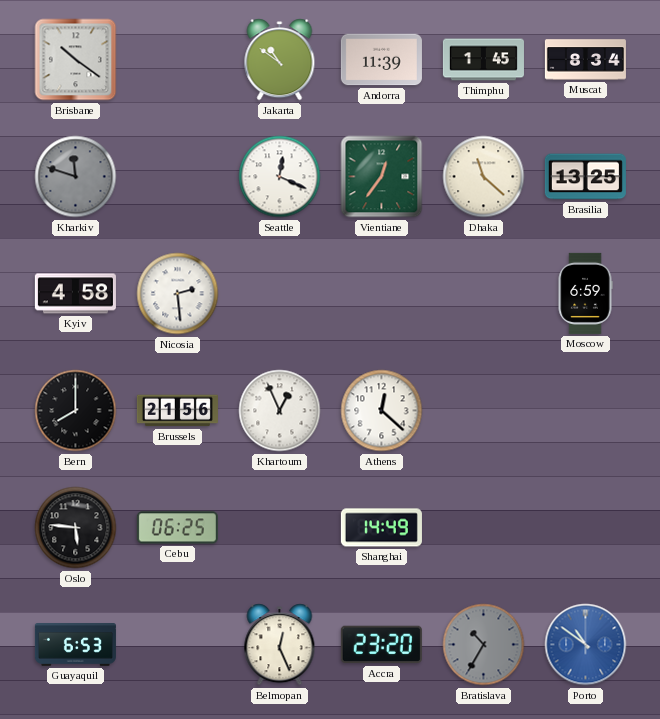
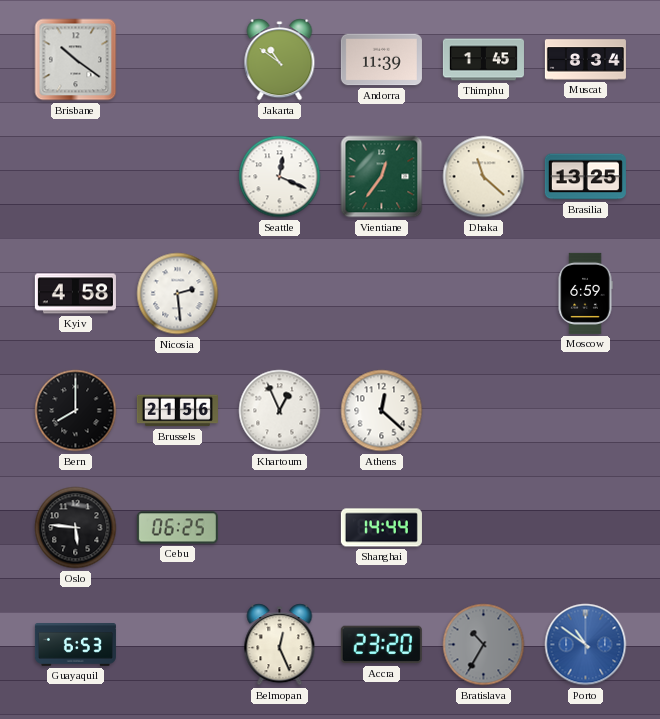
Kharkiv: 11:48 -> none (76, 177)
Shanghai: 14:49 -> 14:44 (381, 528)
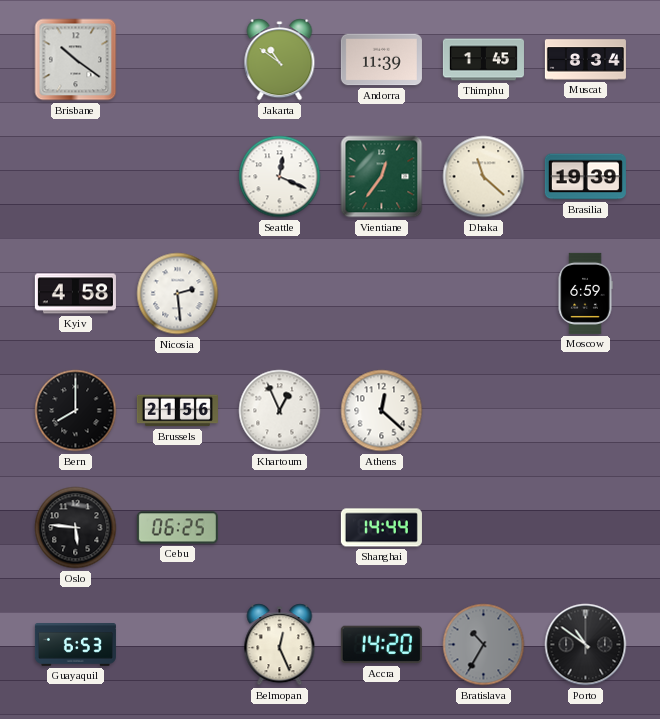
Brasilia: 13:25 -> 19:39 (585, 177)
Accra: 23:20 -> 14:20 (381, 645)
Porto dial: blue -> black (586, 645)
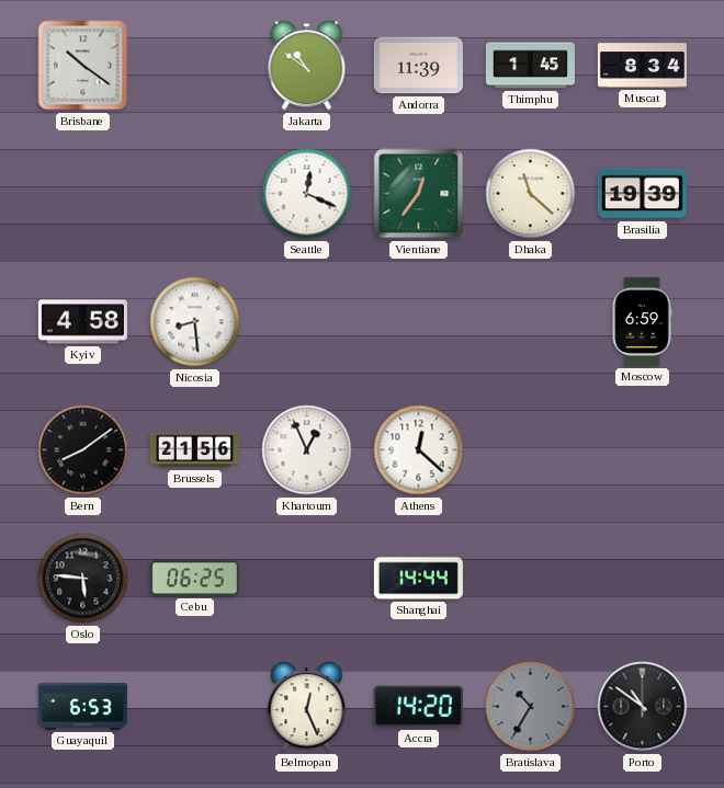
Nicosia: 2:29 -> 8:29 (195, 322)
Bern: 8:00 -> 8:09 (83, 450)
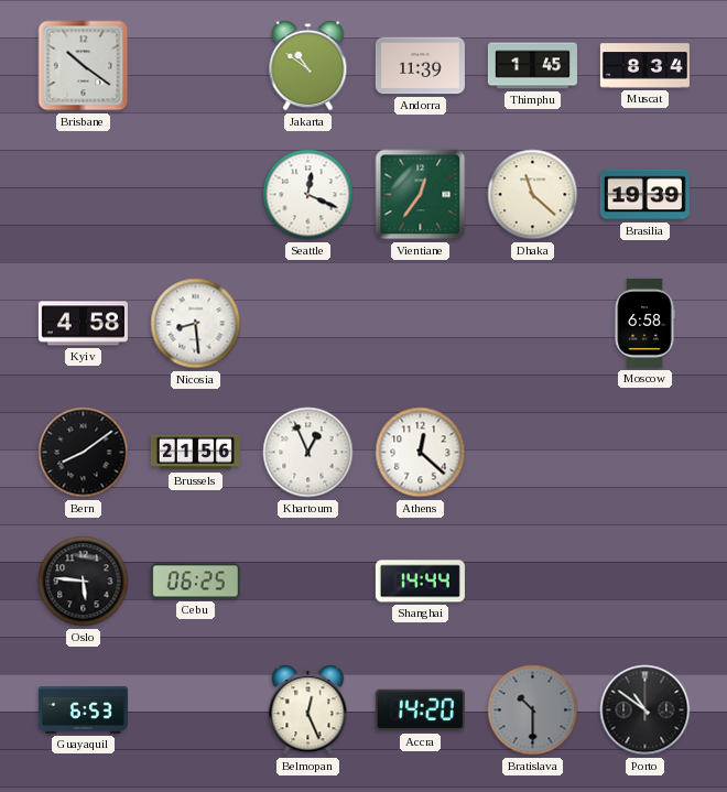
Moscow: 6:59 -> 6:58 (644, 323)
Bratislava: 10:35 -> 10:30 (533, 710)
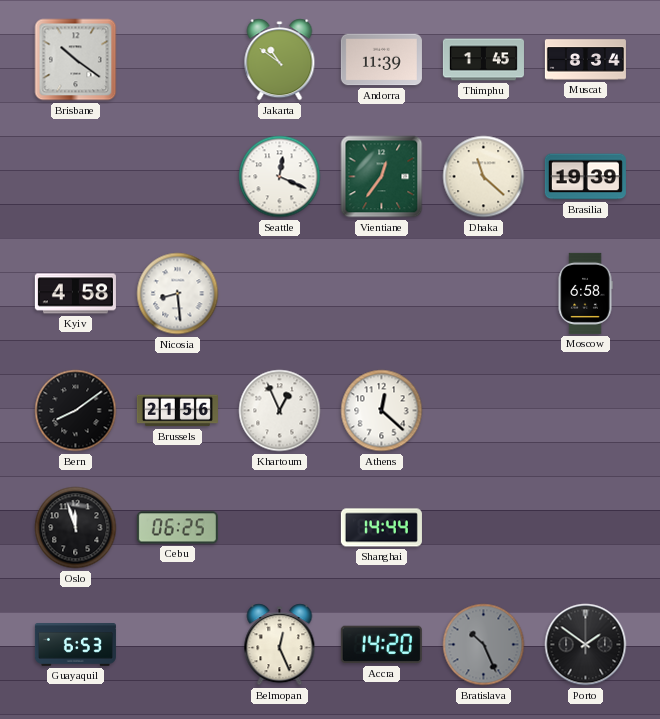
Oslo: 5:46 -> 11:57 (76, 528)
Bratislava: 10:30 -> 10:26 (484, 645)
Porto: 10:51 -> 1:51 (586, 645)
